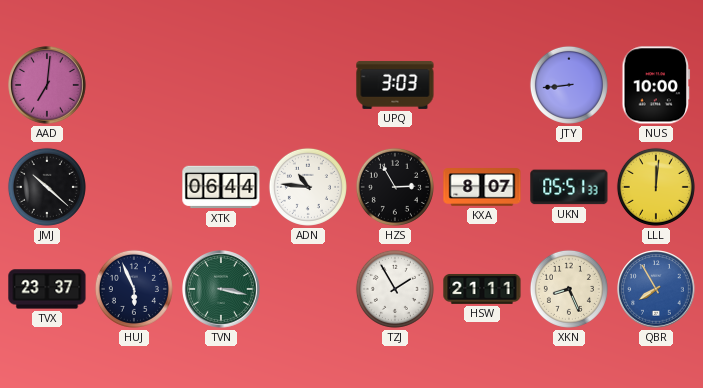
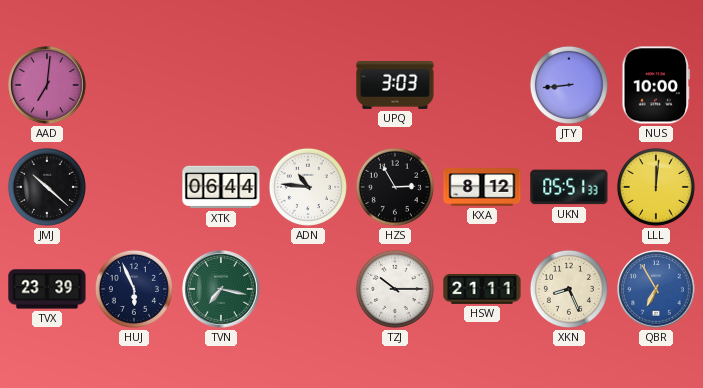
KXA: 8:07 -> 8:12 (482, 187)
TVX: 23:37 -> 23:39 (47, 289)
TVN: 3:17 -> 7:17 (221, 289)
TZJ: 1:55 -> 10:15 (395, 289)
QBR: 7:55 -> 6:55 (656, 289)
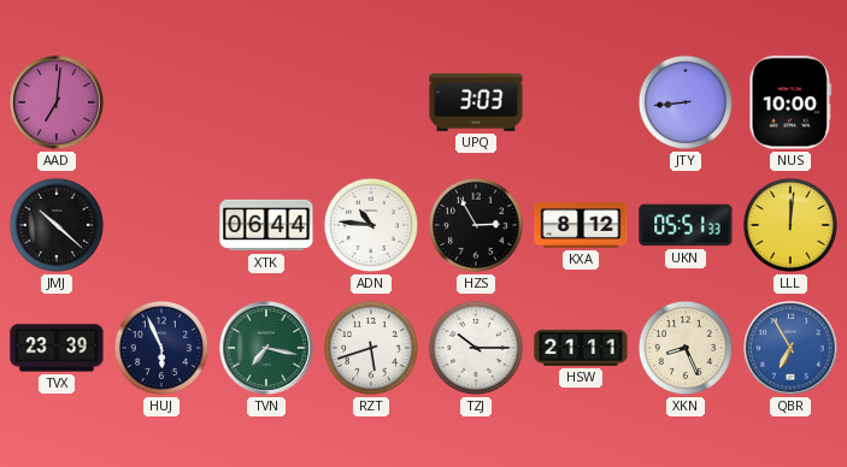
RZT: none -> 5:42 (371, 348)
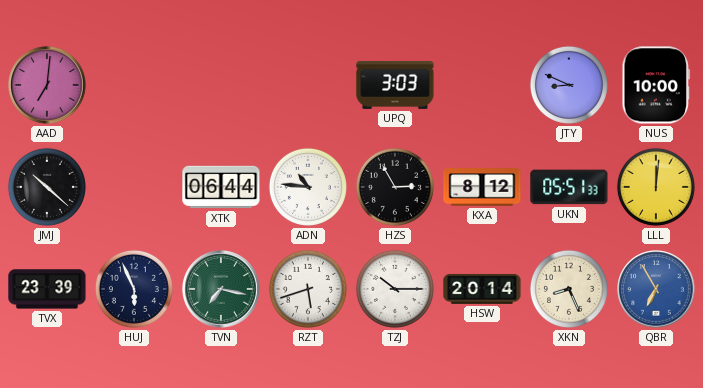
JTY: 8:44 -> 8:49 (569, 85)
HSW: 21:11 -> 20:14 (482, 289)
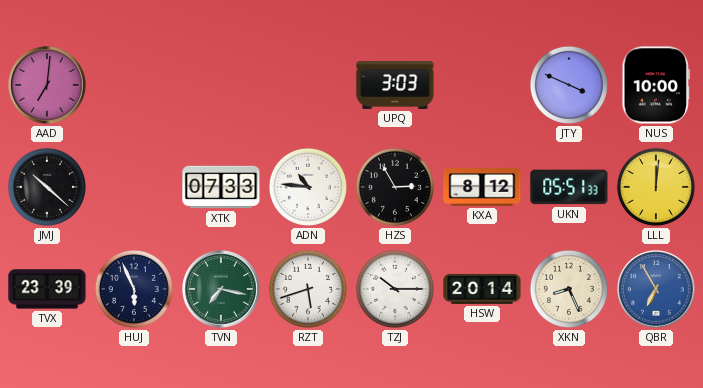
JTY: 8:49 -> 3:49 (569, 85)
XTK: 06:44 -> 07:33 (221, 187)
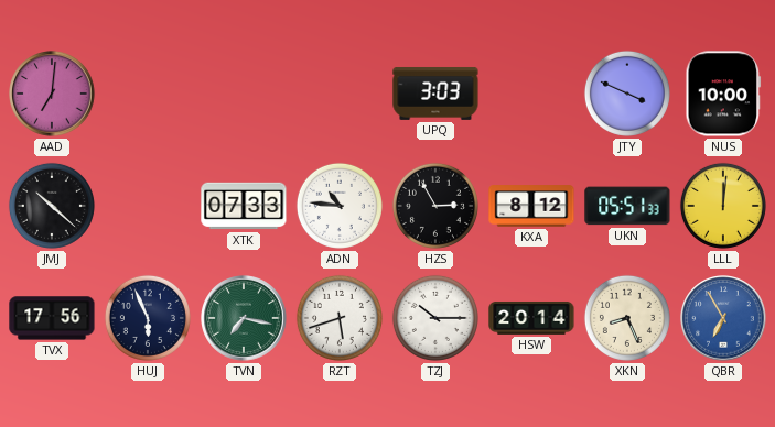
TVX: 23:39 -> 17:56 (52, 318)
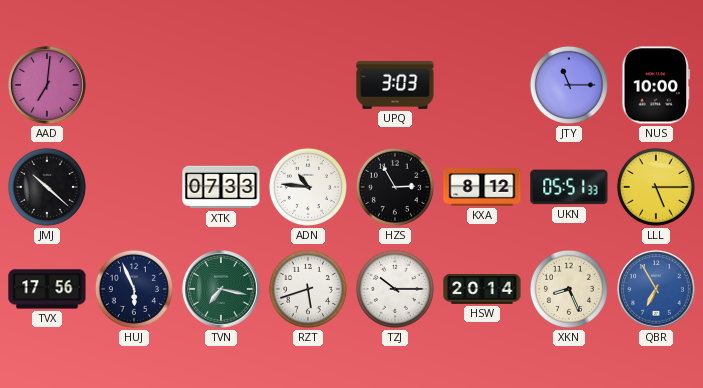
JTY: 3:49 -> 11:15 (569, 85)
LLL: 12:01 -> 5:15 (656, 187)
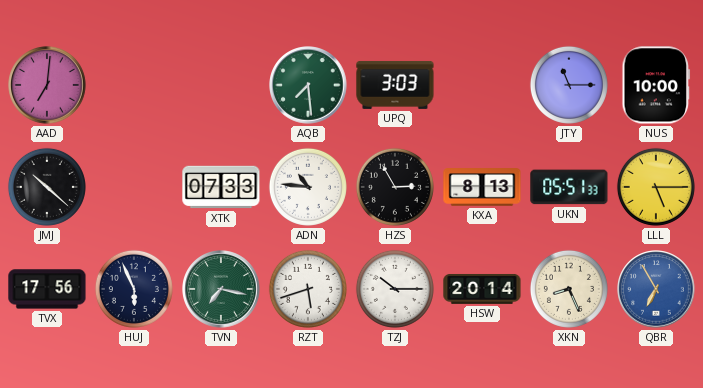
AQB: none -> 7:29 (308, 85)
KXA: 8:12 -> 8:13 (482, 187)
